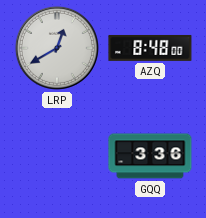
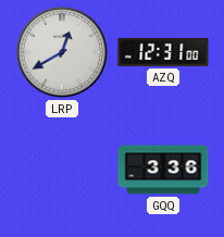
AZQ: 8:48 -> 12:31 (163, 52)
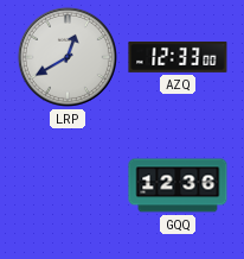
AZQ: 12:31 -> 12:33 (178, 57)
GQQ: 3:36 -> 12:36 (178, 185)
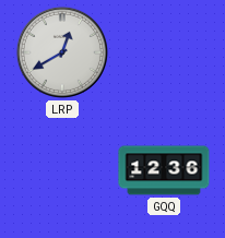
AZQ: 12:33 -> none (178, 57)
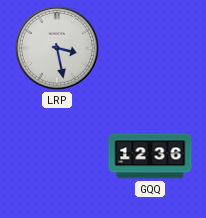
LRP: 12:40 -> 3:28 (57, 48)
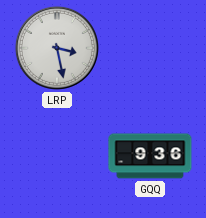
GQQ: 12:36 -> 9:36 (150, 156)
